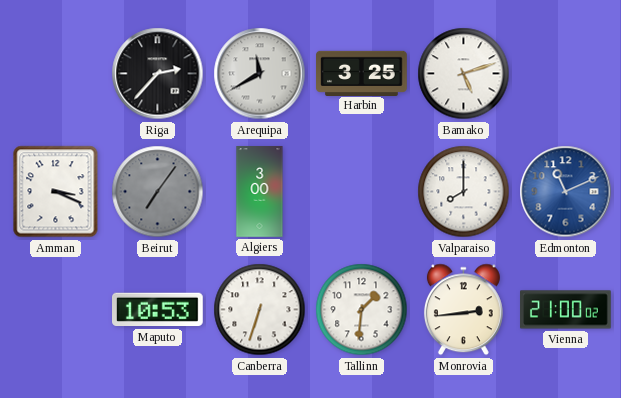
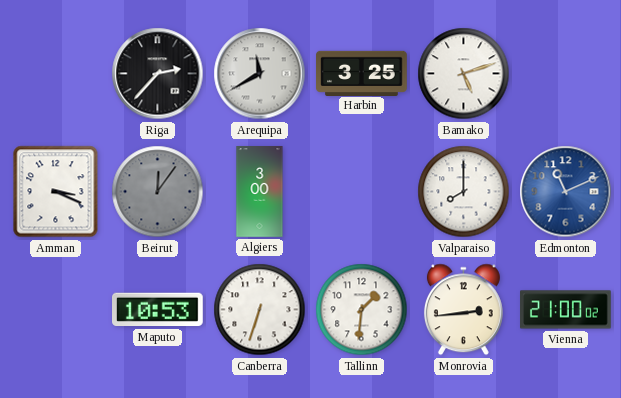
Beirut: 7:06 -> 12:06 (158, 192)
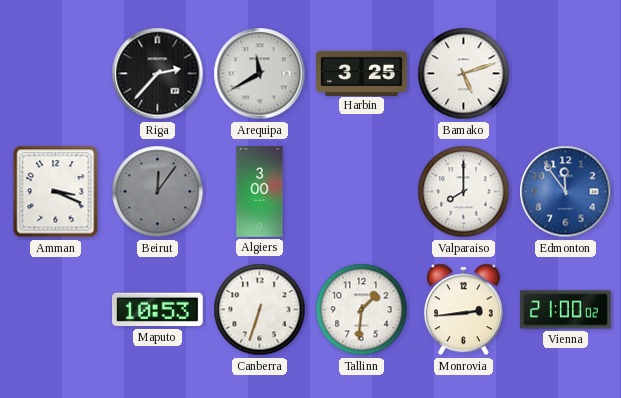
Edmonton: 11:11 -> 11:54 (566, 192)
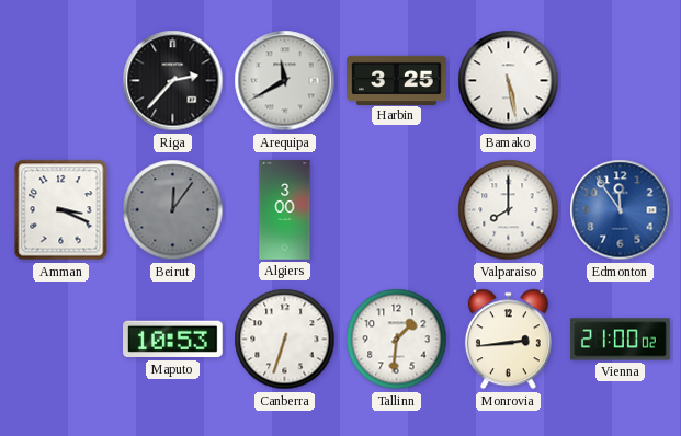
Bamako: 5:12 -> 5:28 (509, 81)
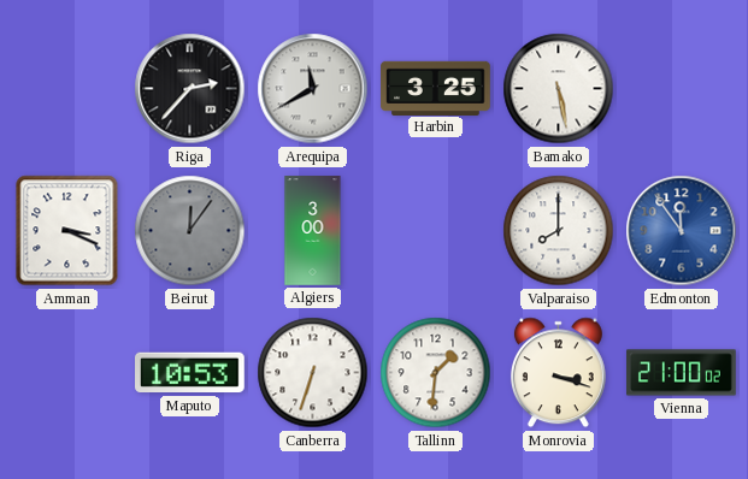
Monrovia: 2:44 -> 3:18 (558, 373)
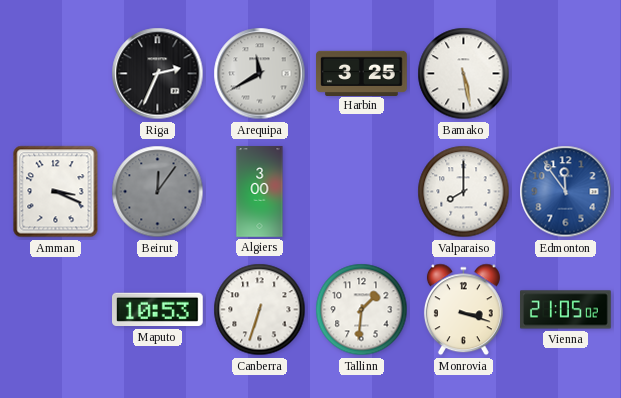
Riga: 2:37 -> 2:34 (158, 74)
Vienna: 21:00 -> 21:05 (566, 310)
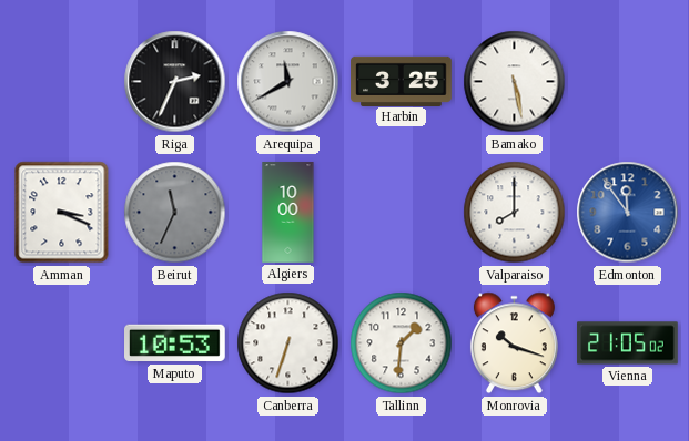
Beirut: 12:06 -> 11:34 (175, 213)
Algiers: 3:00 -> 10:00 (288, 213)
Monrovia: 3:18 -> 10:18 (514, 343)
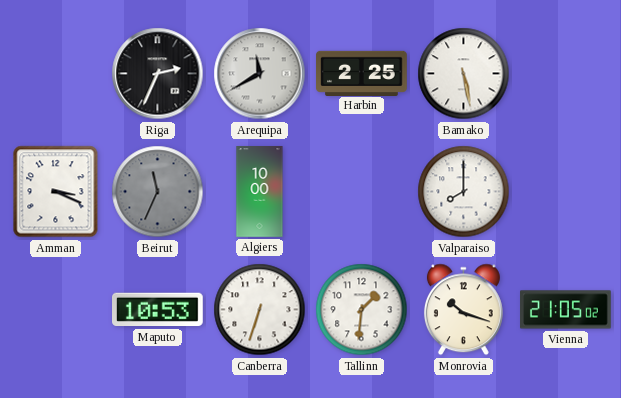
Harbin: 3:25 -> 2:25 (362, 73)
Edmonton: 11:54 -> none (628, 213)
